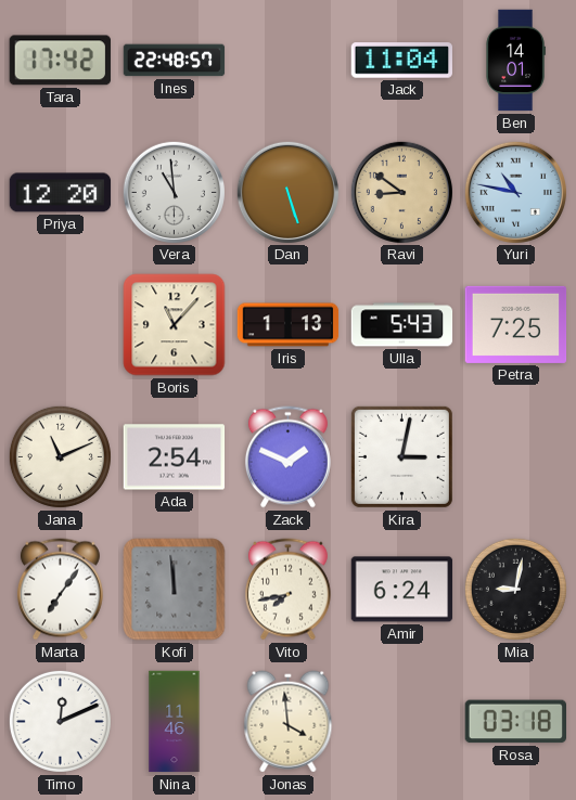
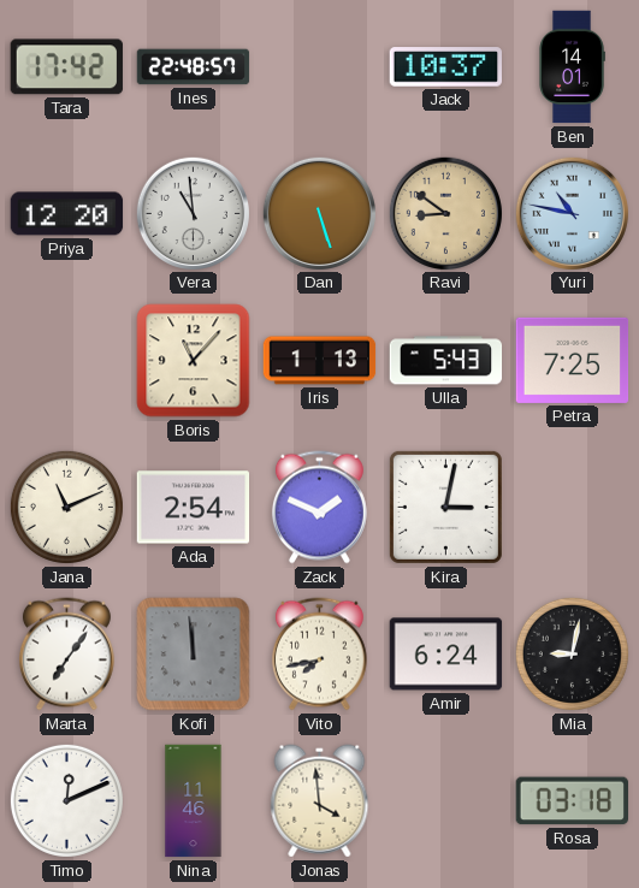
Jack: 11:04 -> 10:37 (445, 67)
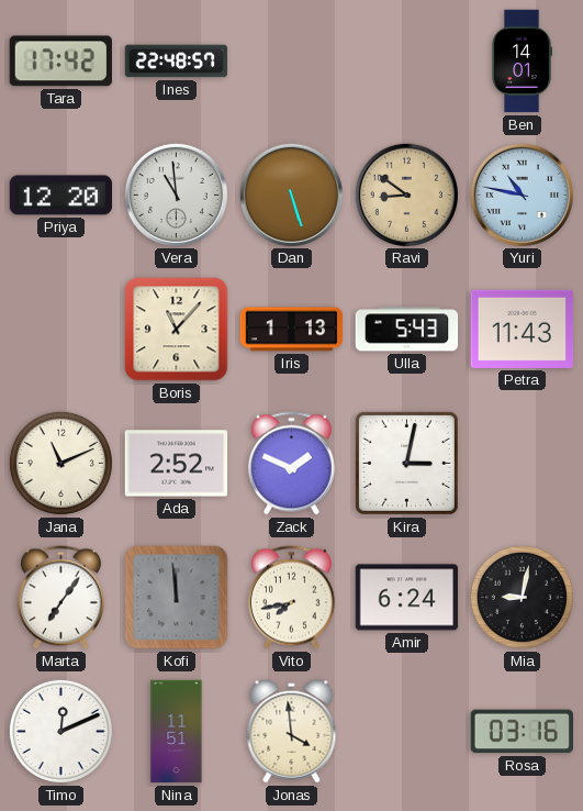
Jack: 10:37 -> none (445, 67)
Petra: 7:25 -> 11:43 (523, 329)
Ada: 2:54 -> 2:52 (177, 464)
Nina: 11:46 -> 11:51 (177, 732)
Rosa: 03:18 -> 03:16 (522, 732)
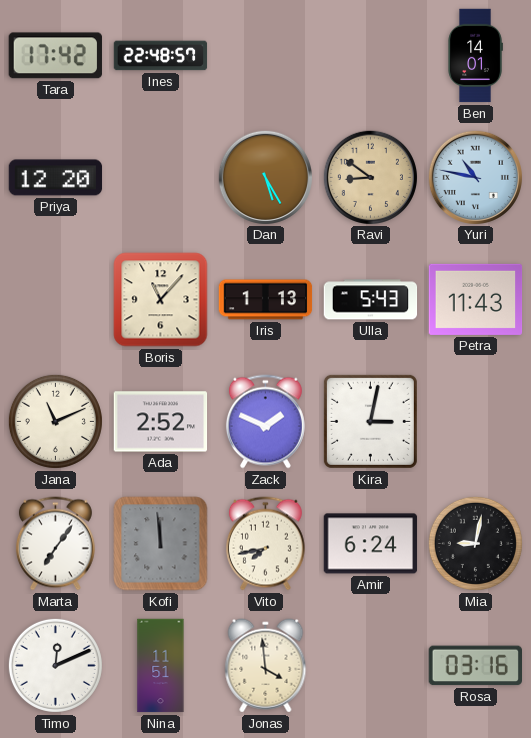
Vera: 10:59 -> none (176, 195)
Dan: 5:27 -> 5:25 (265, 177)
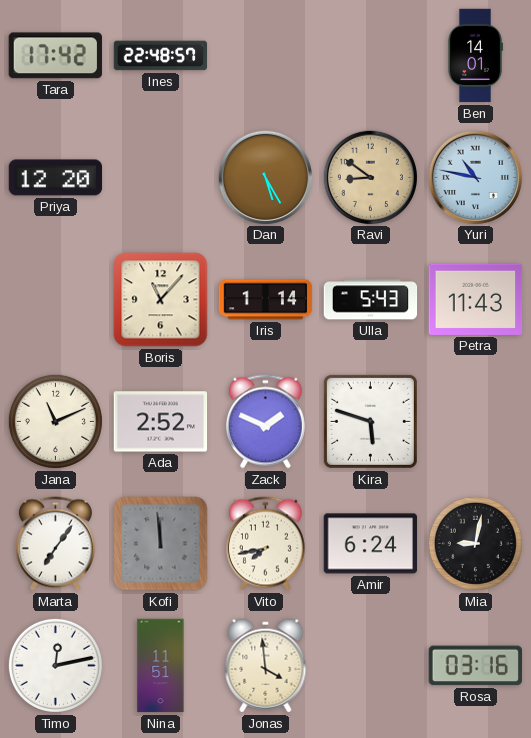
Iris: 1:13 -> 1:14 (266, 300)
Kira: 3:02 -> 5:48 (370, 421)
Timo: 12:11 -> 12:13 (55, 665)
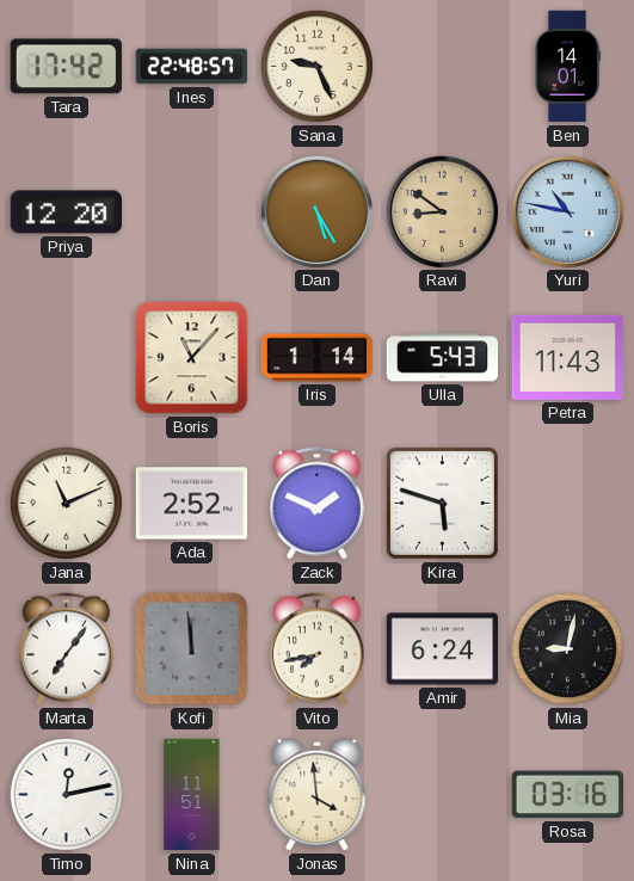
Sana: none -> 9:26 (316, 66)
